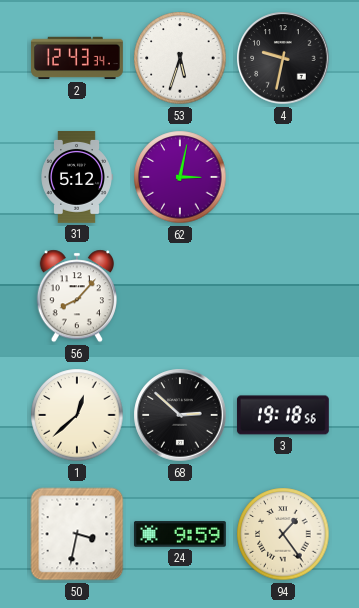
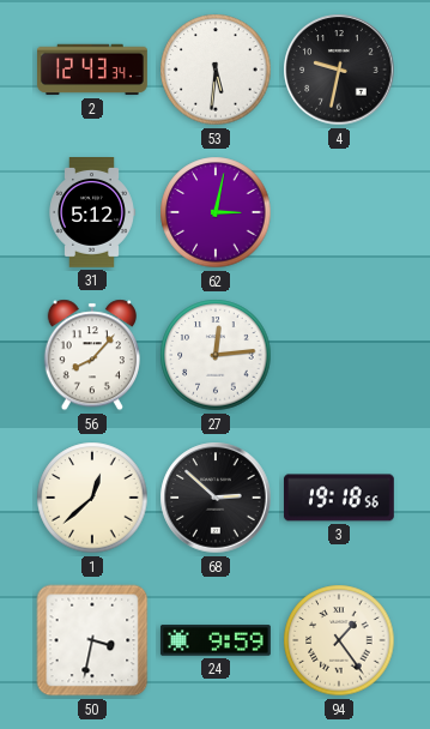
53: 5:33 -> 5:31 (216, 70)
27: none -> 12:14 (216, 355)
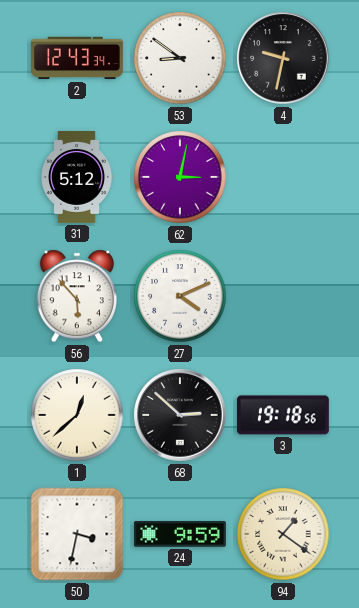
53: 5:31 -> 8:51 (180, 58)
56: 8:07 -> 5:53 (77, 296)
27: 12:14 -> 4:11 (180, 296)
94: 1:24 -> 1:21 (283, 534)
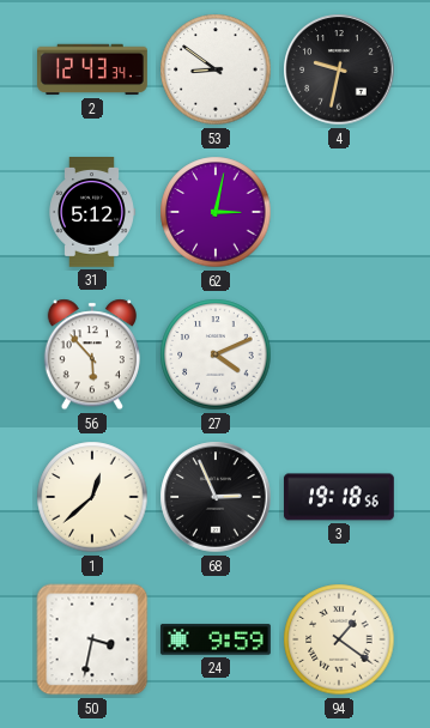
68: 2:52 -> 2:56 (216, 497)
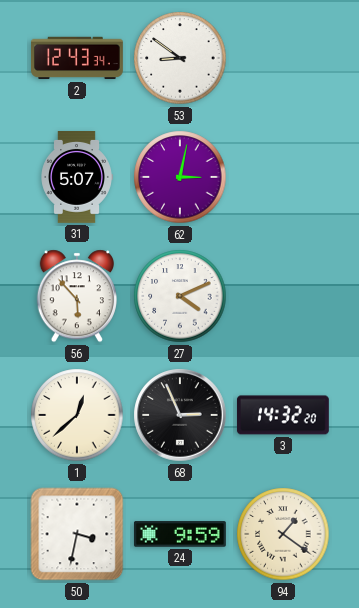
4: 9:32 -> none (339, 69)
31: 5:12 -> 5:07 (77, 178)
3: 19:18 -> 14:32 (283, 415)
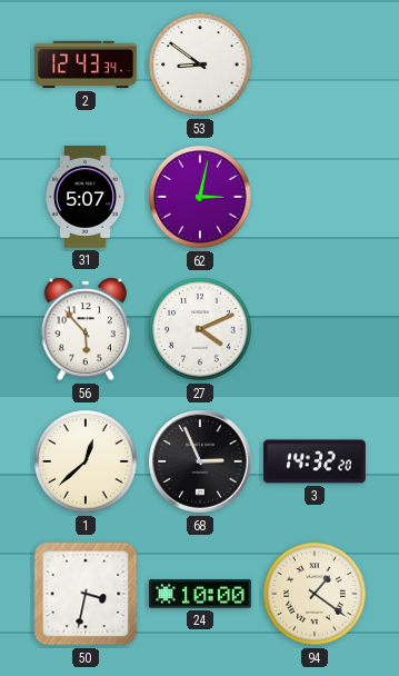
24: 9:59 -> 10:00 (200, 594)
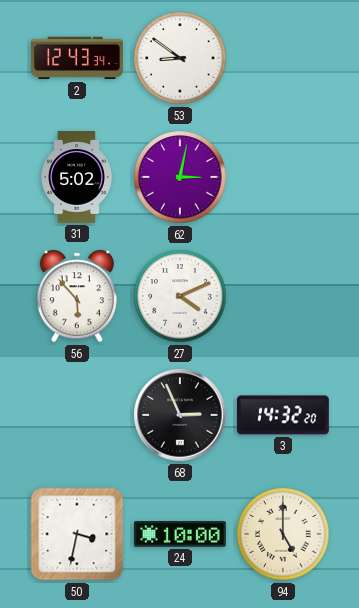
31: 5:07 -> 5:02 (77, 178)
1: 12:38 -> none (86, 461)
94: 1:21 -> 5:00 (283, 534)
